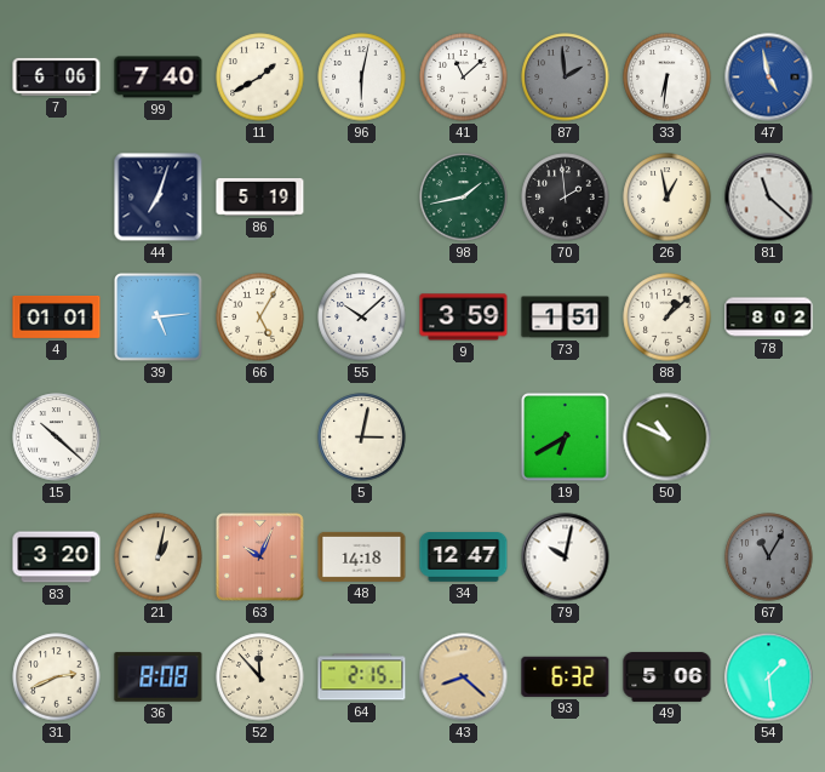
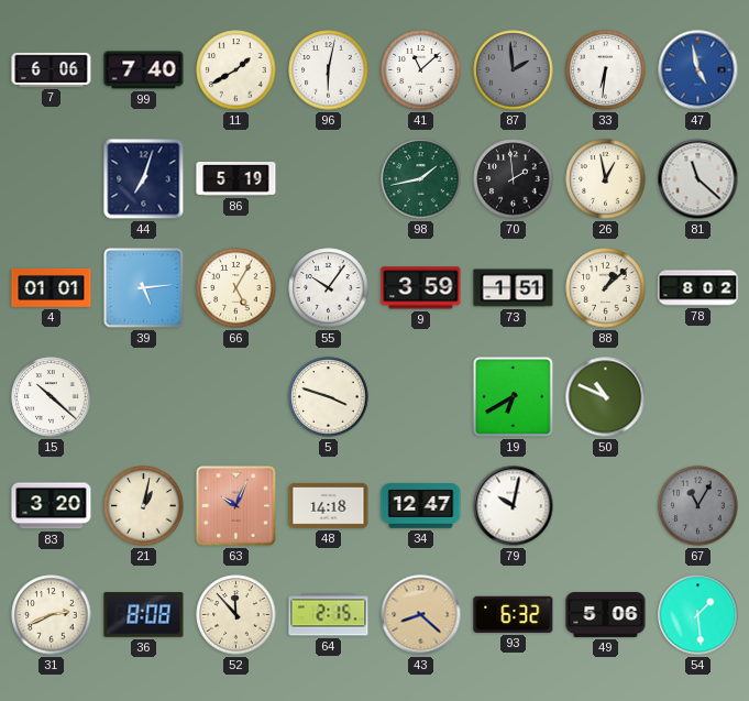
55: 10:08 -> 10:06 (329, 288)
5: 3:02 -> 3:48 (329, 397)
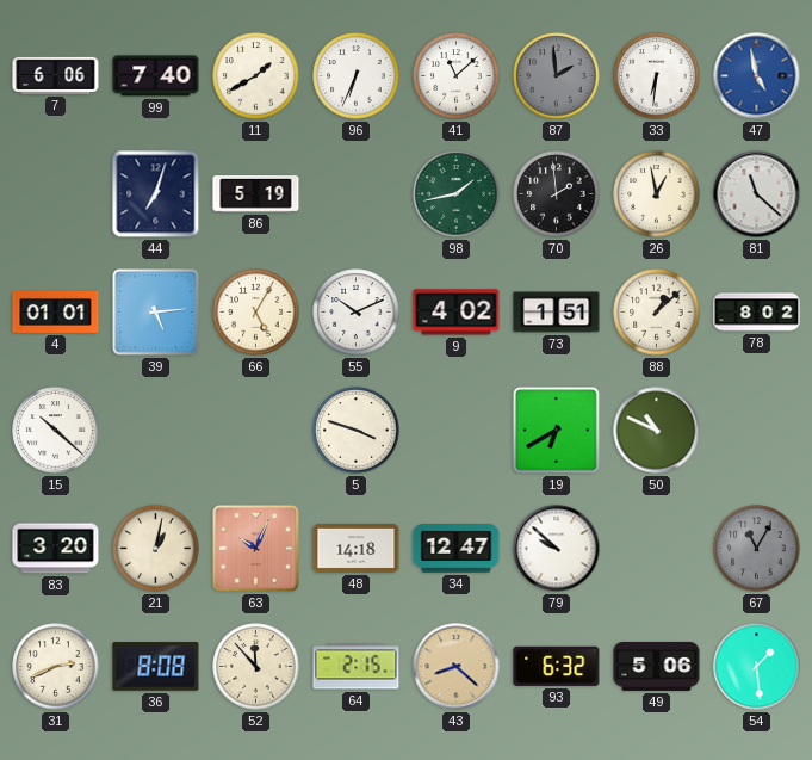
96: 6:02 -> 6:34 (357, 76)
55: 10:06 -> 10:11 (357, 313)
9: 3:59 -> 4:02 (457, 313)
79: 10:02 -> 9:52 (557, 549)
